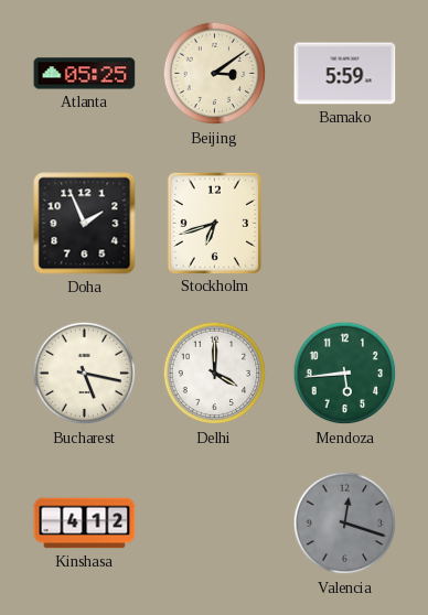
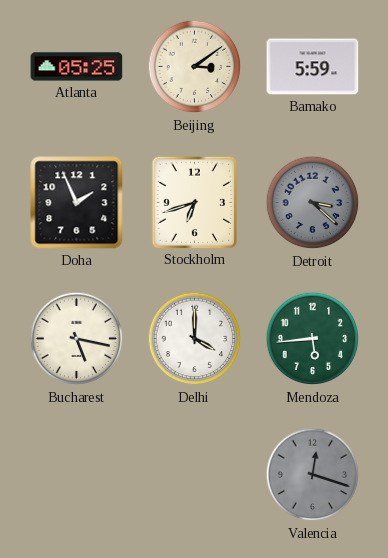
Detroit: none -> 3:22 (313, 203)
Kinshasa: 4:12 -> none (85, 524)
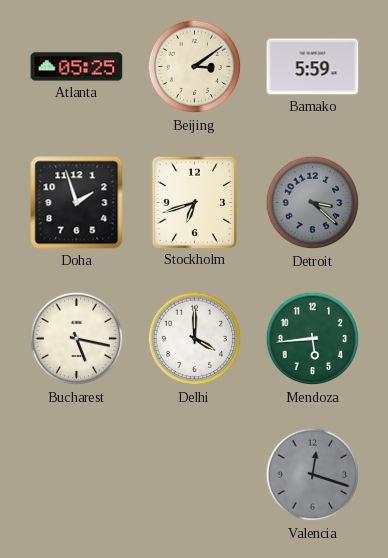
Doha: 1:56 -> 1:57 (77, 203)
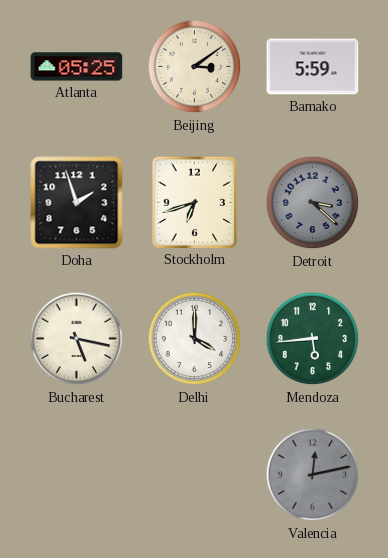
Valencia: 12:18 -> 12:13 (313, 475)
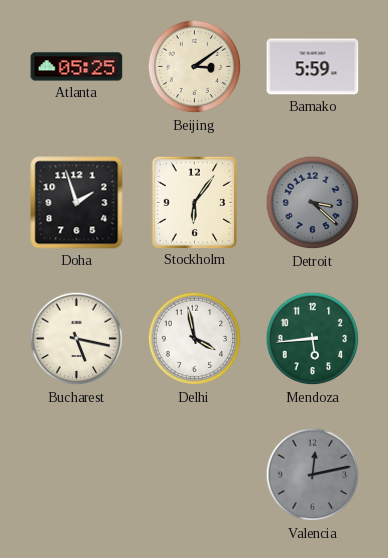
Stockholm: 6:42 -> 6:06 (194, 202)
Delhi: 4:00 -> 3:58 (195, 339)
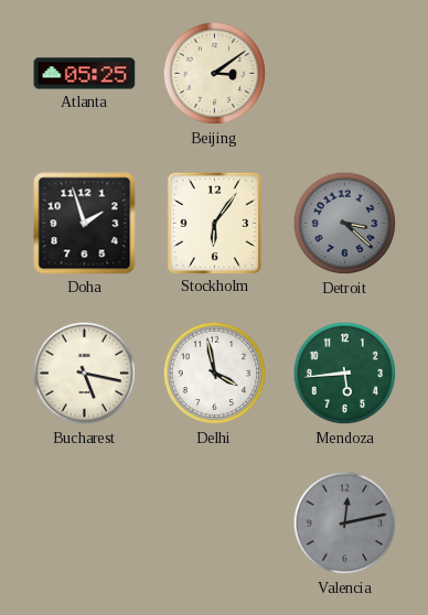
Bamako: 5:59 -> none (313, 67)
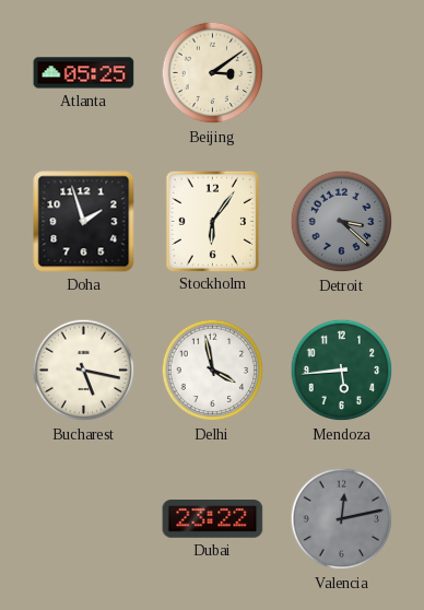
Dubai: none -> 23:22 (213, 519)
